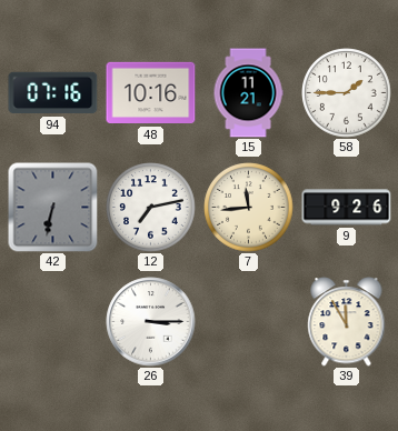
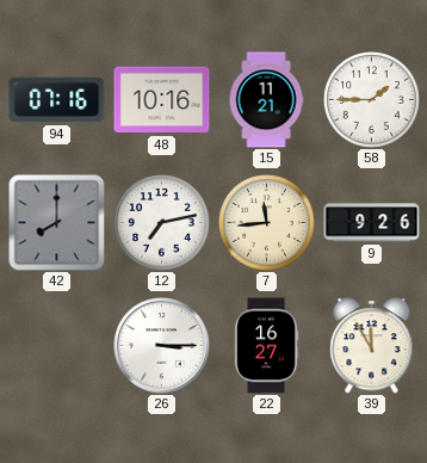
42: 6:32 -> 8:00 (57, 223)
22: none -> 16:27 (266, 346)
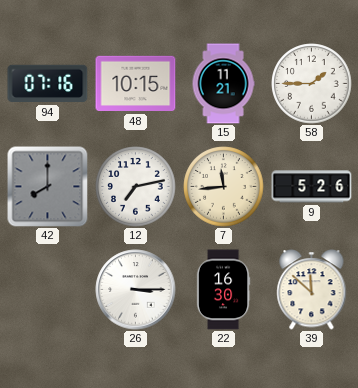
48: 10:16 -> 10:15 (136, 84)
9: 9:26 -> 5:26 (312, 187)
22: 16:27 -> 16:30 (223, 290)
39: 11:55 -> 11:52 (312, 290)
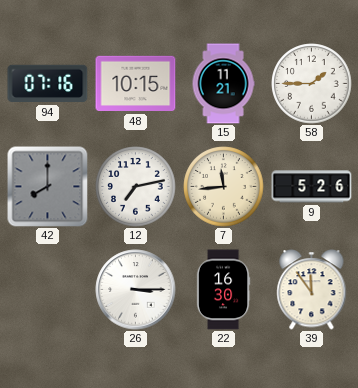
39: 11:52 -> 11:54 (312, 290)
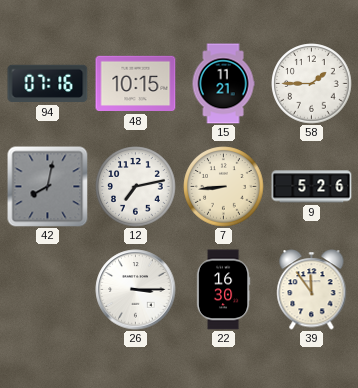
42: 8:00 -> 8:02 (48, 187)
7: 11:44 -> 8:44 (224, 187)
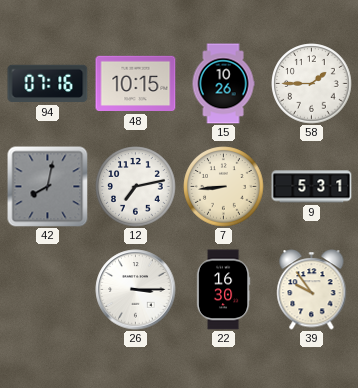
15: 11:21 -> 10:26 (223, 84)
9: 5:26 -> 5:31 (312, 187)
39: 11:54 -> 9:54 (312, 290)
